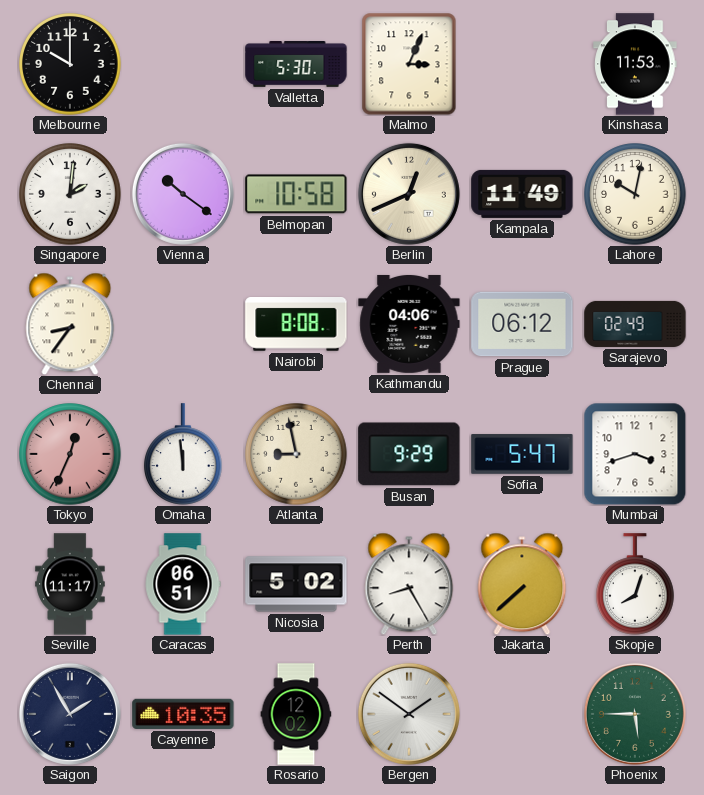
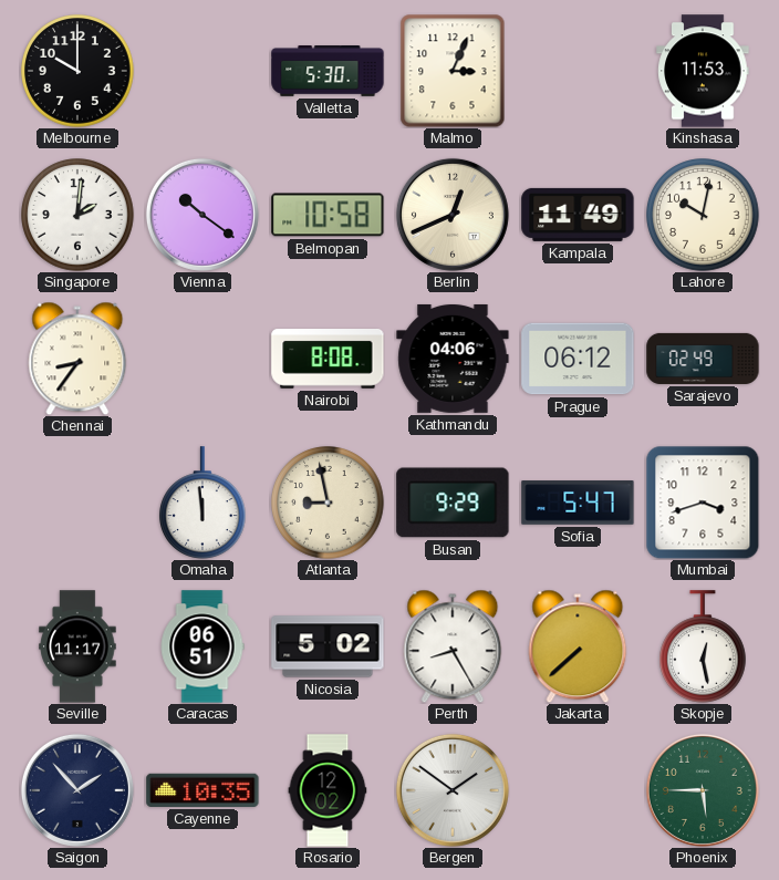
Tokyo: 12:34 -> none (70, 454)
Skopje: 8:03 -> 12:28 (704, 646)
Saigon: 1:55 -> 1:53 (77, 790)
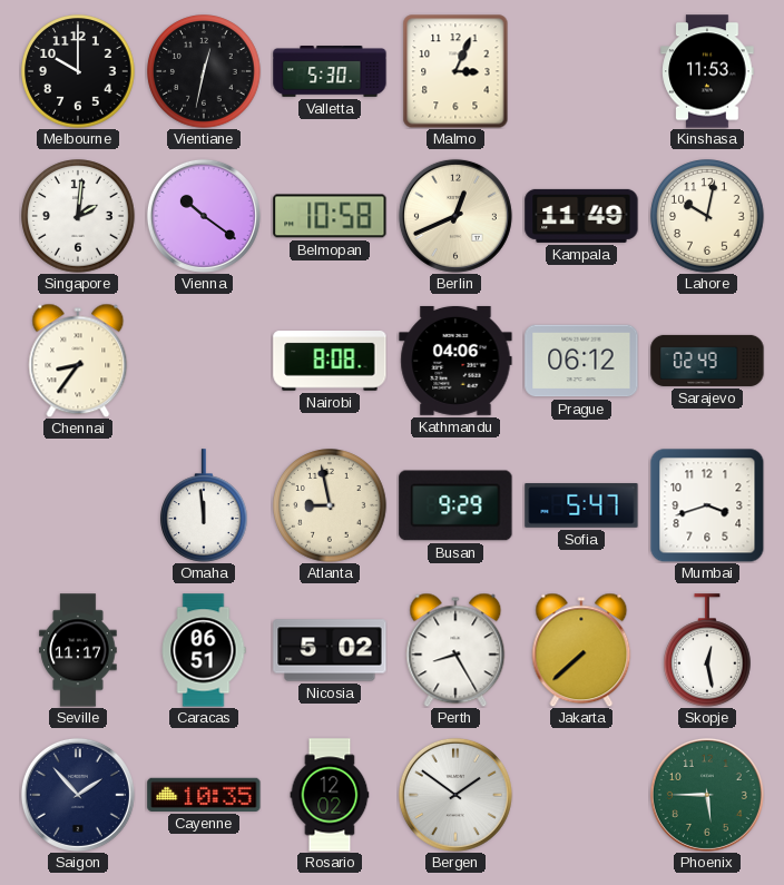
Vientiane: none -> 12:32 (204, 71)
